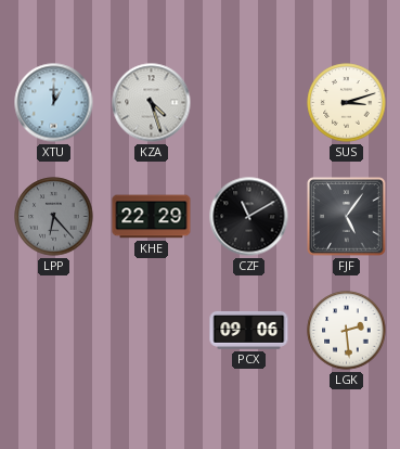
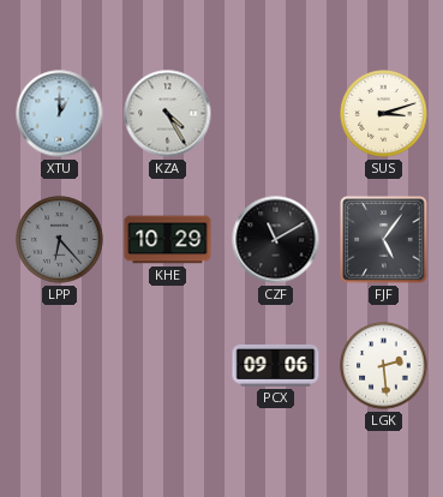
KZA: 4:27 -> 4:25 (168, 114)
KHE: 22:29 -> 10:29 (168, 240)
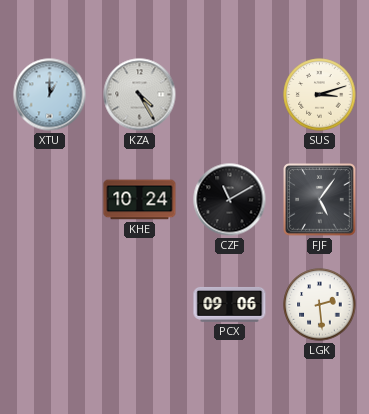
LPP: 6:23 -> none (60, 240)
KHE: 10:29 -> 10:24 (140, 200)
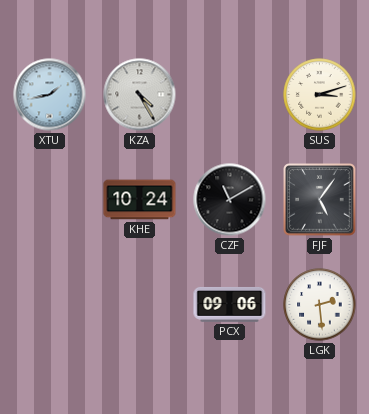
XTU: 1:00 -> 1:43 (50, 95)
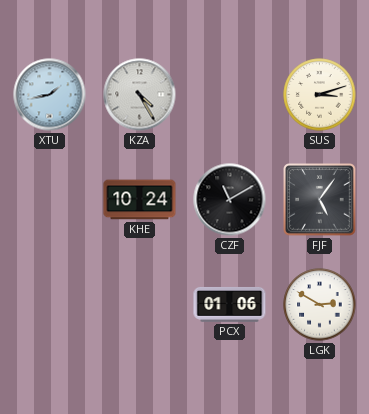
PCX: 09:06 -> 01:06 (230, 304)
LGK: 2:29 -> 2:50 (320, 305)
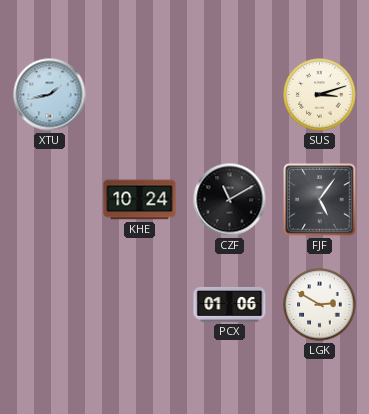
KZA: 4:25 -> none (140, 95)
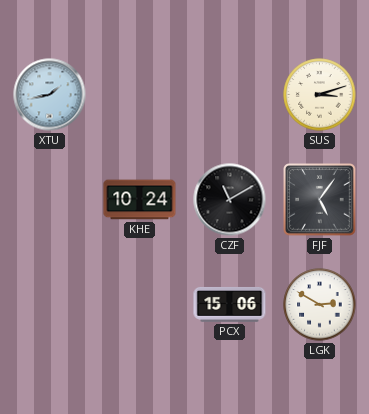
PCX: 01:06 -> 15:06 (230, 304)
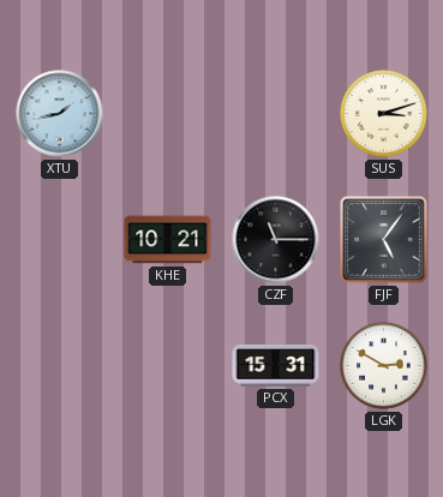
KHE: 10:24 -> 10:21 (168, 240)
CZF: 11:10 -> 11:15 (276, 240)
PCX: 15:06 -> 15:31 (276, 365)
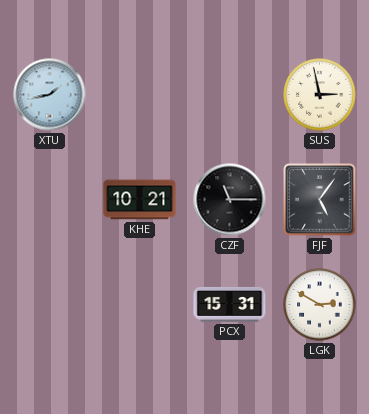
SUS: 3:12 -> 2:58 (320, 95)
